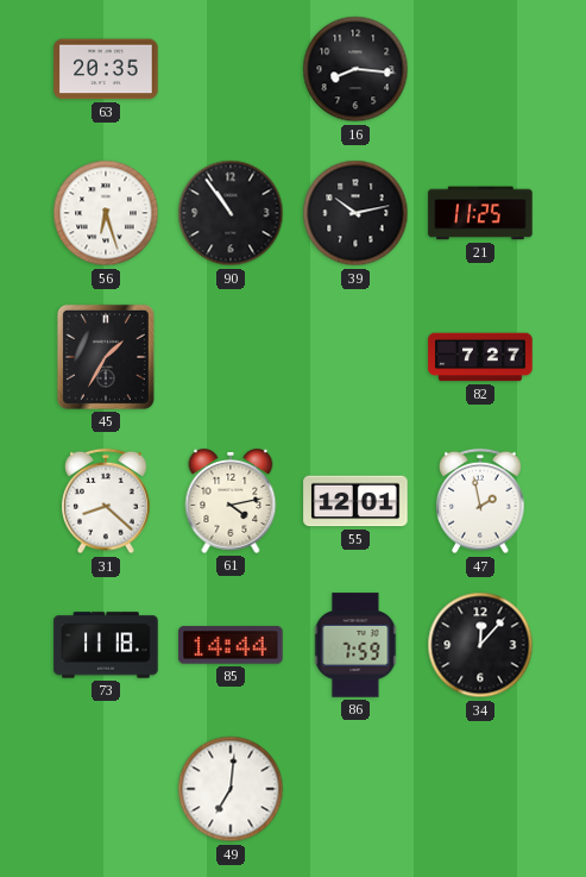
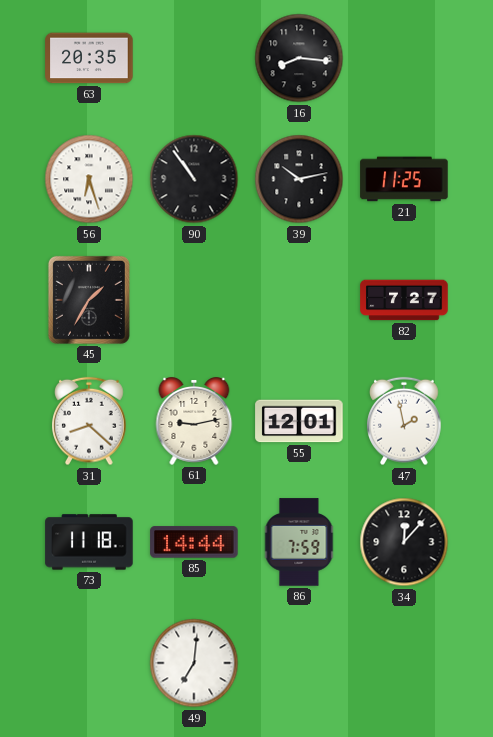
61: 4:13 -> 9:13 (194, 422)
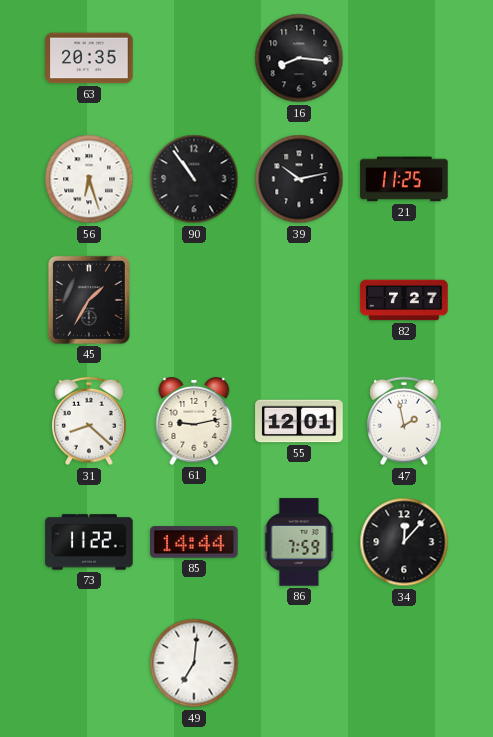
73: 11:18 -> 11:22 (89, 542)
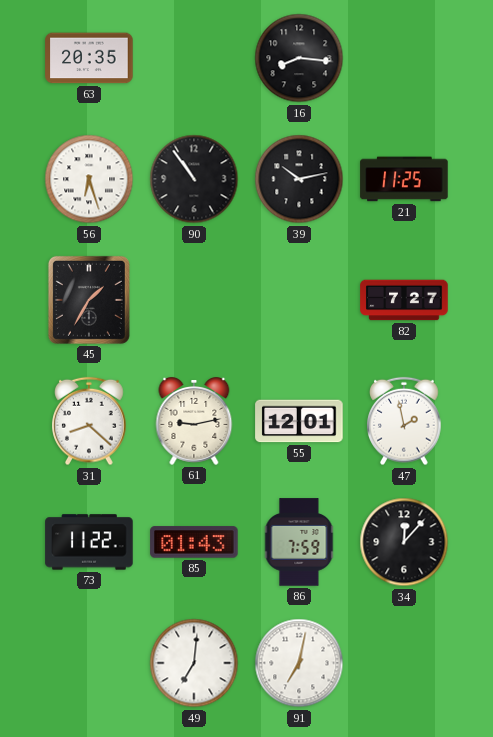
85: 14:44 -> 01:43 (194, 542)
91: none -> 7:02 (299, 663)
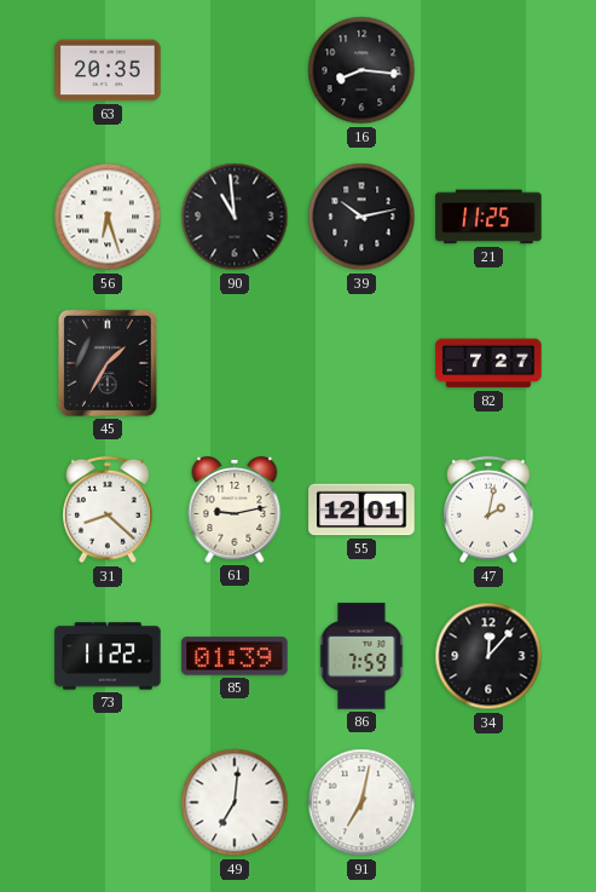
90: 10:54 -> 10:59 (235, 217)
47: 1:58 -> 2:02 (488, 510)
85: 01:43 -> 01:39 (235, 656)
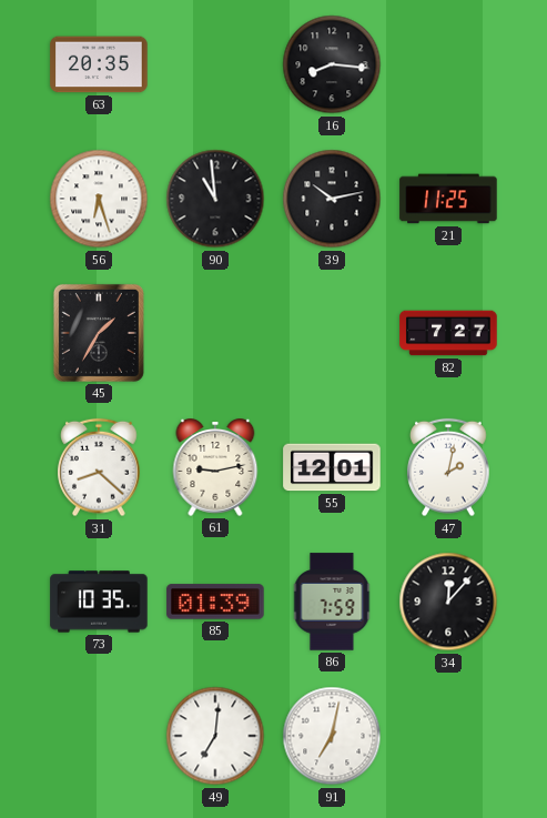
73: 11:22 -> 10:35 (99, 602)
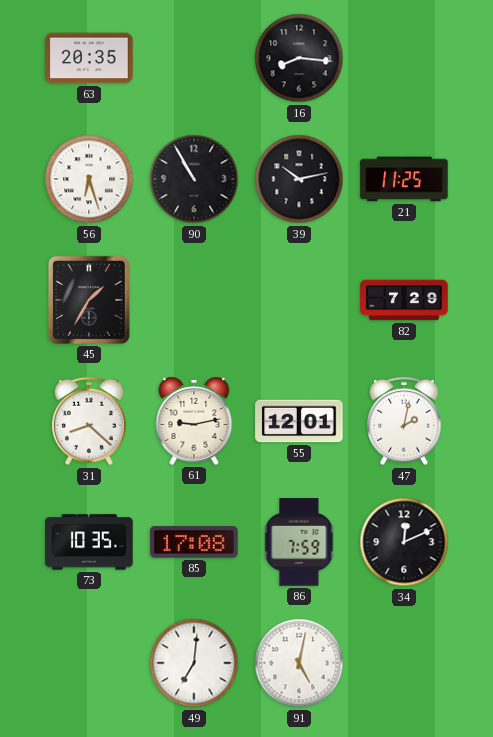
90: 10:59 -> 10:55 (194, 179)
82: 7:27 -> 7:29 (404, 300)
85: 01:39 -> 17:08 (194, 542)
34: 12:07 -> 12:11 (404, 542)
91: 7:02 -> 5:02 (299, 663)
